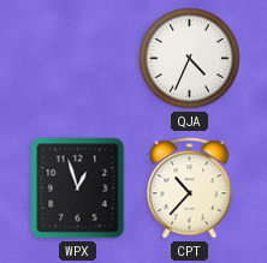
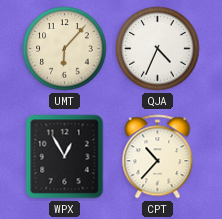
UMT: none -> 6:07 (65, 49)
WPX: 12:57 -> 12:55 (65, 157)
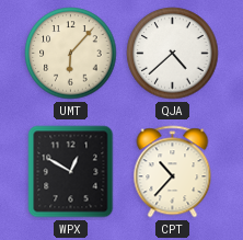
QJA: 4:34 -> 4:38 (173, 54)
WPX: 12:55 -> 12:50 (71, 172)
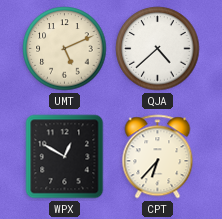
UMT: 6:07 -> 5:11 (65, 49)
CPT: 10:37 -> 6:37 (158, 157)
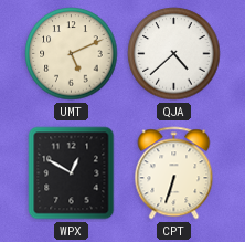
CPT: 6:37 -> 6:33 (174, 173)
